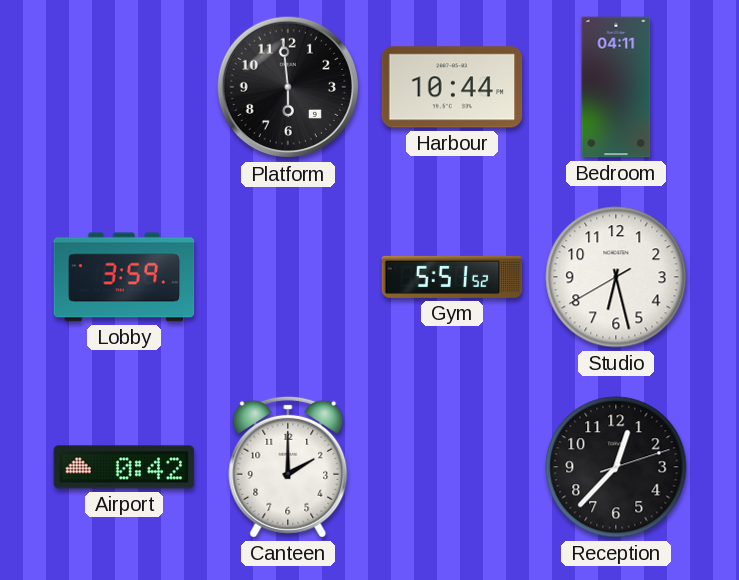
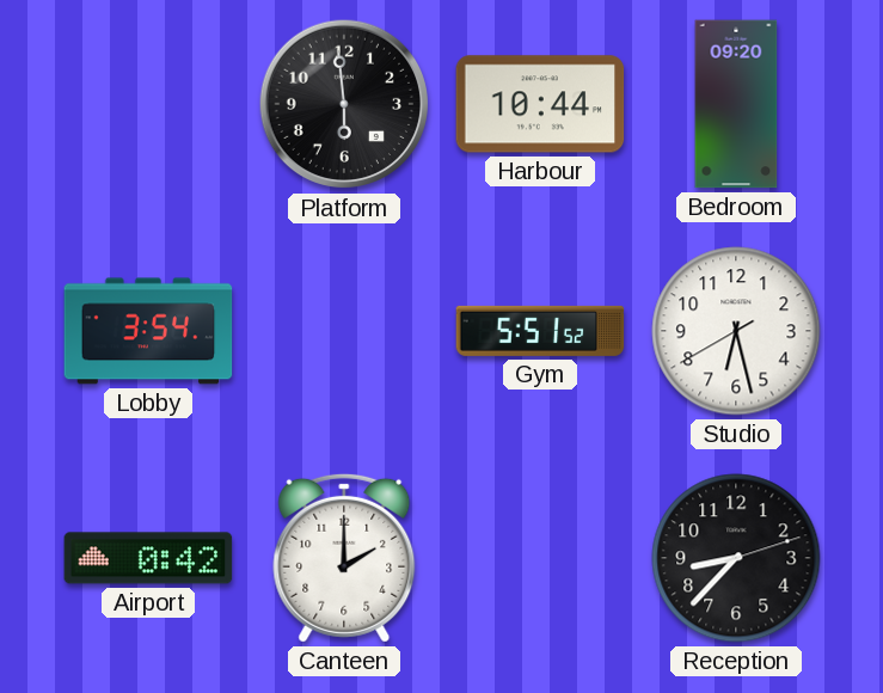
Bedroom: 04:11 -> 09:20 (736, 104)
Lobby: 3:59 -> 3:54 (148, 331)
Reception: 12:37 -> 8:37 (736, 558)
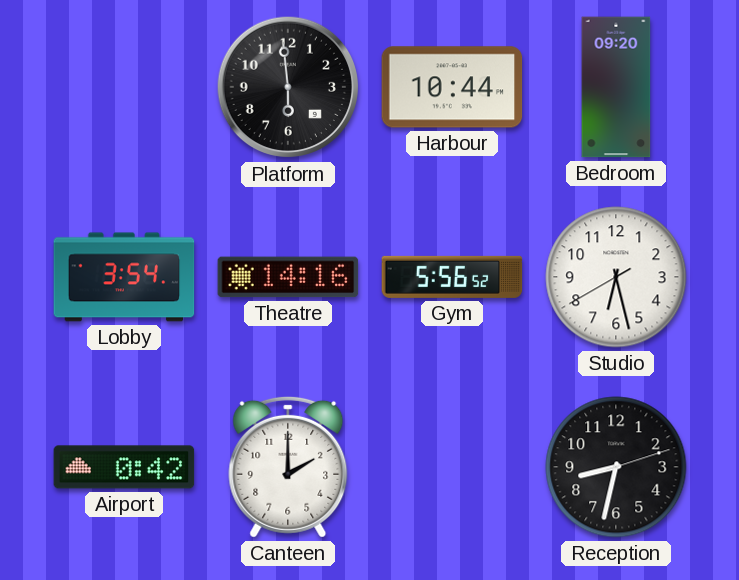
Theatre: none -> 14:16 (288, 277)
Gym: 5:51 -> 5:56 (452, 277)
Reception: 8:37 -> 8:32 (616, 467)
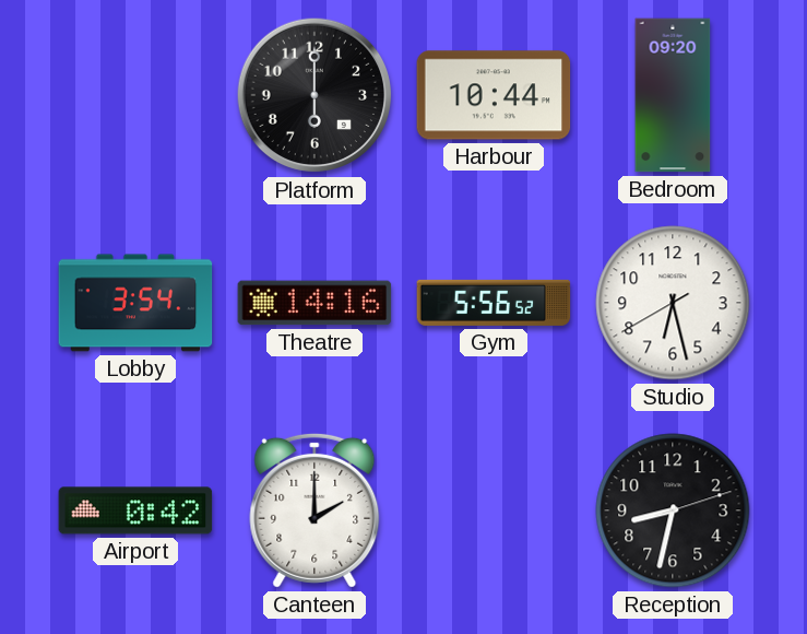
Platform: 5:59 -> 6:00 (315, 95)
